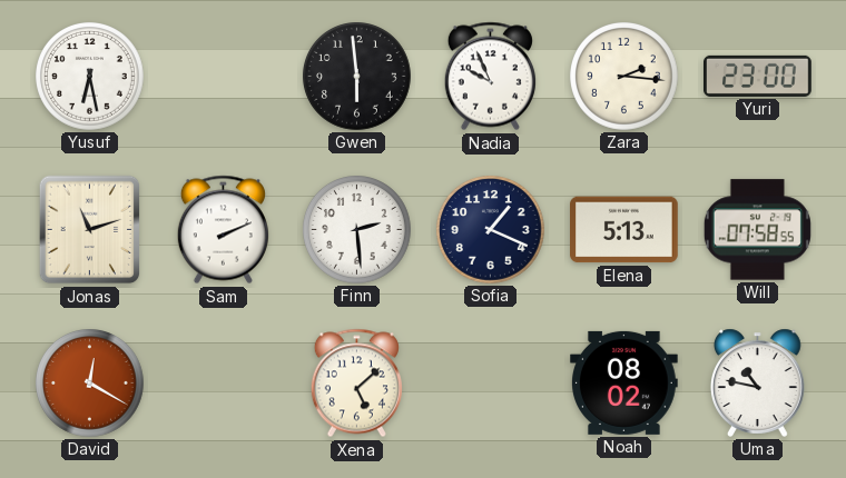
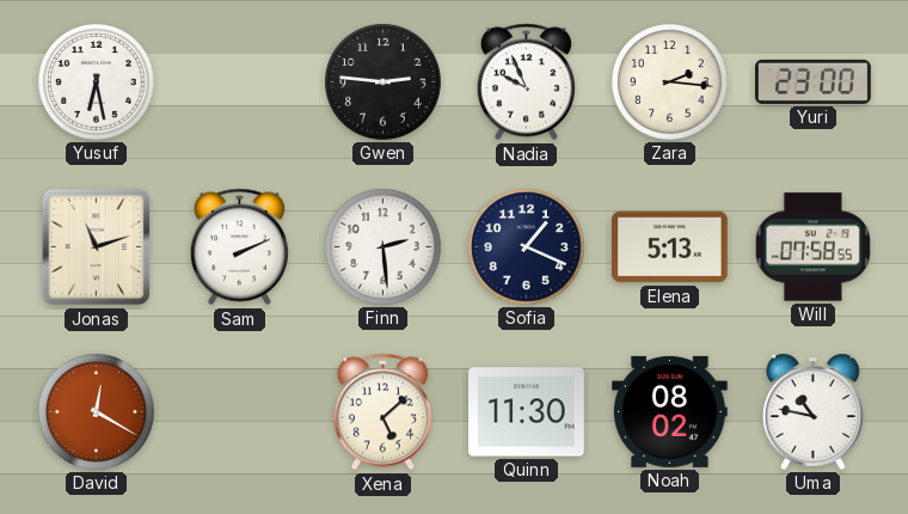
Gwen: 5:59 -> 2:46 (384, 82)
Quinn: none -> 11:30 (527, 412)
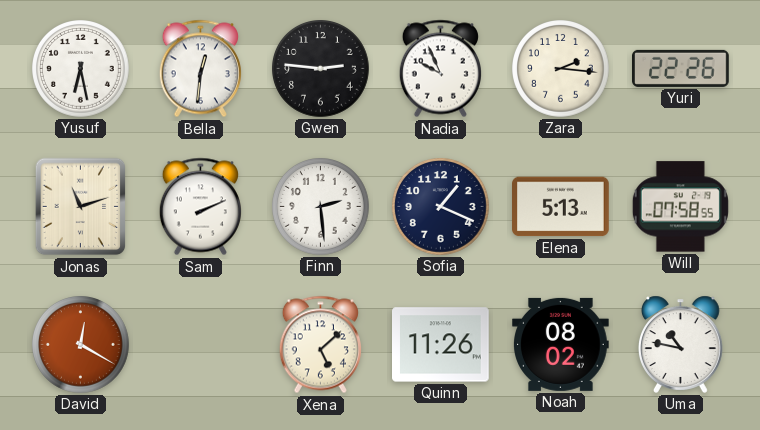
Bella: none -> 12:31 (200, 69)
Yuri: 23:00 -> 22:26 (681, 68)
Quinn: 11:30 -> 11:26 (441, 345)
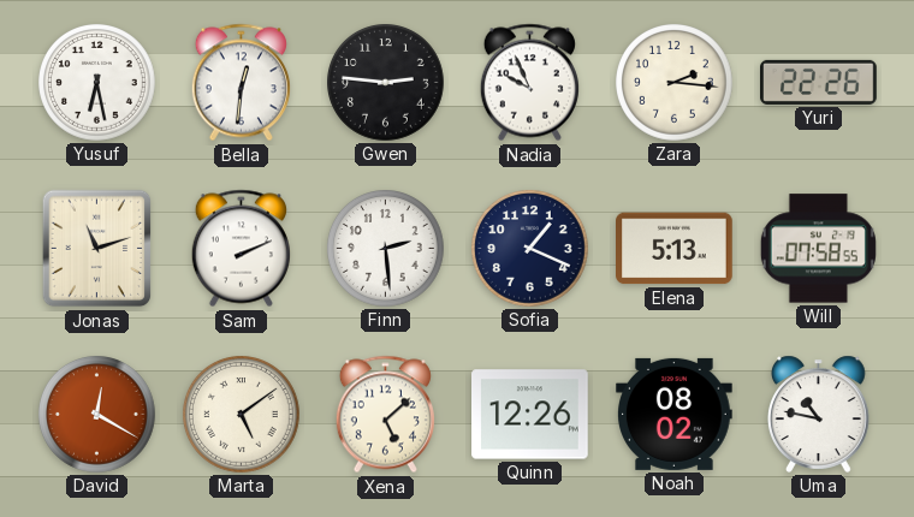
Marta: none -> 5:09 (242, 415)
Quinn: 11:26 -> 12:26 (530, 415)
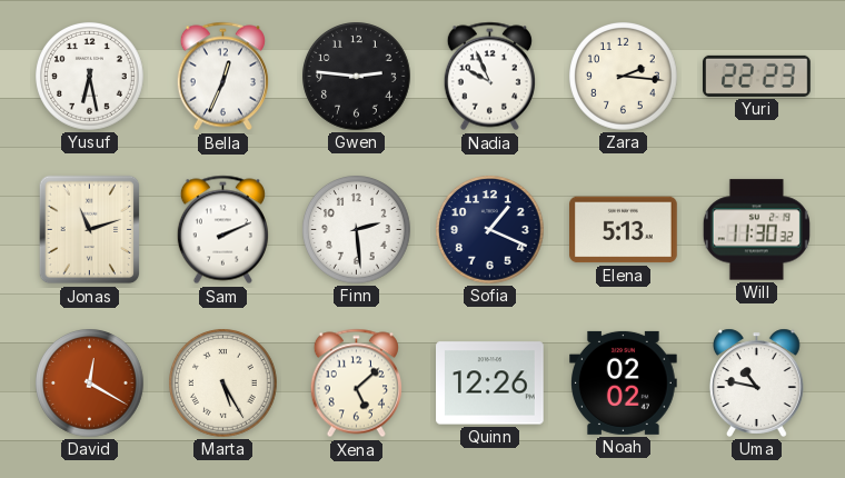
Bella: 12:31 -> 12:34 (222, 77)
Yuri: 22:26 -> 22:23 (757, 76)
Will: 07:58 -> 11:30 (756, 230)
Marta: 5:09 -> 5:25 (223, 384)
Noah: 08:02 -> 02:02 (624, 382)
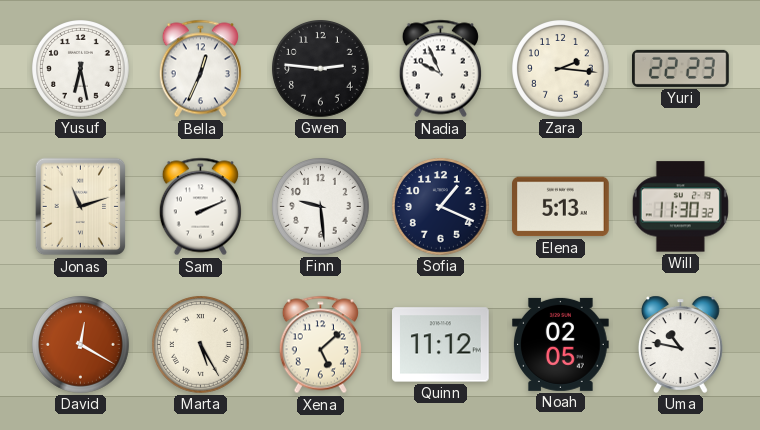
Finn: 2:29 -> 9:29 (321, 207)
Quinn: 12:26 -> 11:12 (441, 345)
Noah: 02:02 -> 02:05 (561, 344)
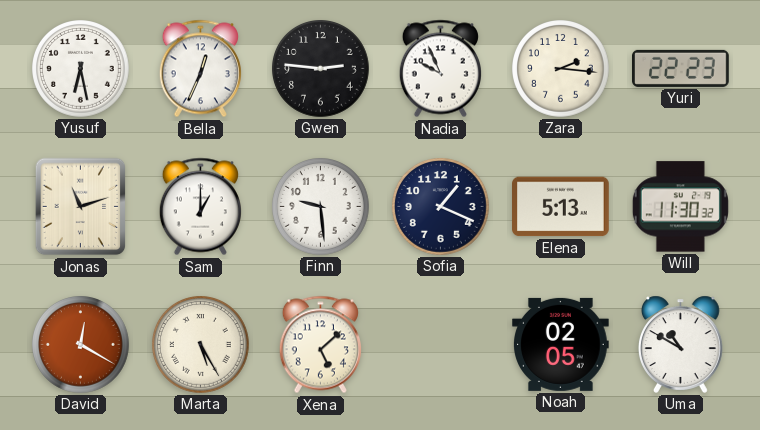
Sam: 2:11 -> 1:00 (200, 207)
Quinn: 11:12 -> none (441, 345)
Uma: 10:47 -> 10:50 (680, 344)
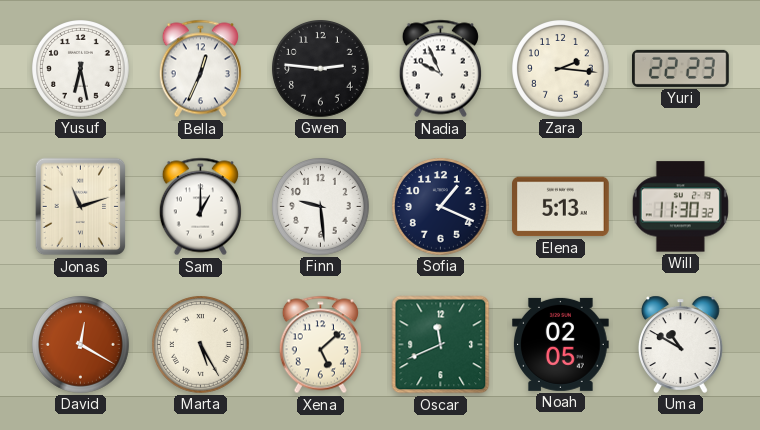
Oscar: none -> 11:41 (441, 345)
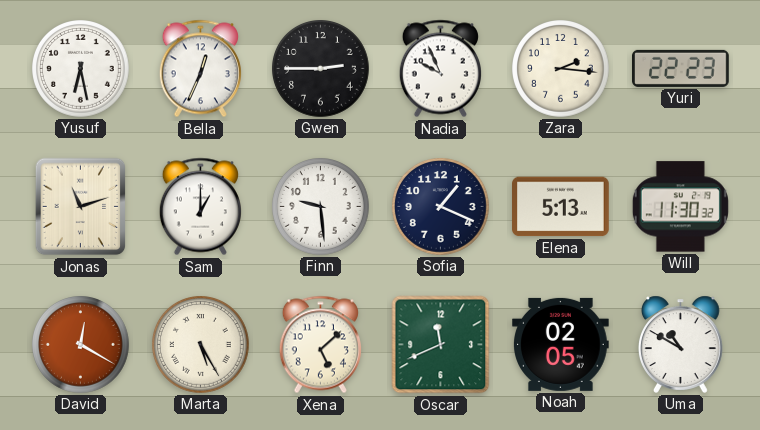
Gwen: 2:46 -> 2:45 (321, 69)
